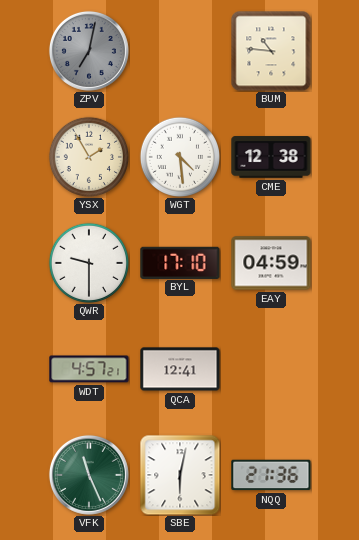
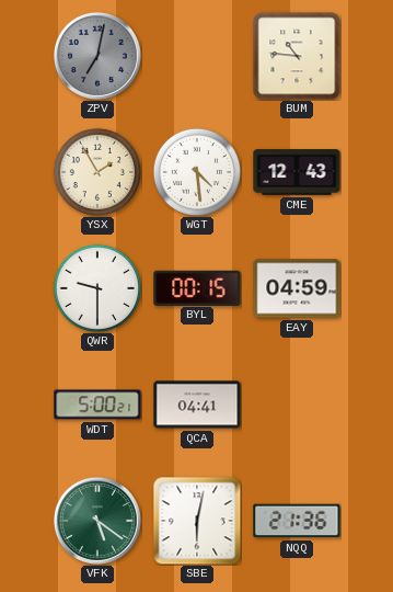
CME: 12:38 -> 12:43 (297, 172)
BYL: 17:10 -> 00:15 (197, 287)
WDT: 4:57 -> 5:00 (97, 405)
QCA: 12:41 -> 04:41 (197, 405)
VFK: 11:26 -> 5:21 (97, 521)
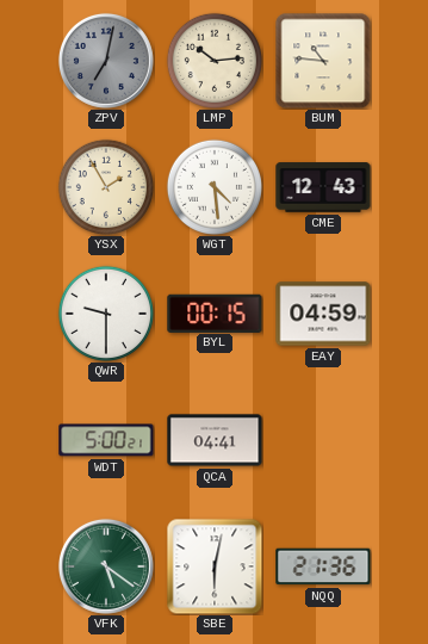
LMP: none -> 10:14 (213, 60)
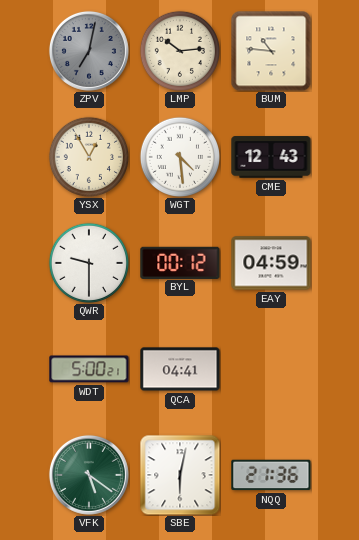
YSX: 1:55 -> 12:55 (88, 156)
BYL: 00:15 -> 00:12 (180, 262)
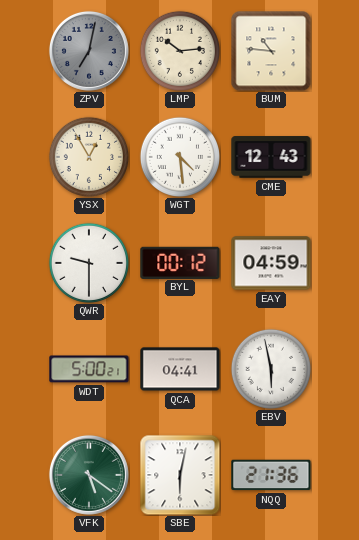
EBV: none -> 5:58 (270, 368)
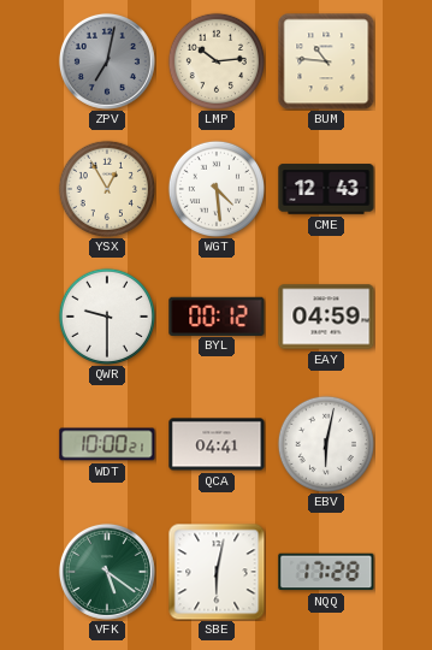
WDT: 5:00 -> 10:00 (107, 444)
EBV: 5:58 -> 6:02 (325, 443)
NQQ: 21:36 -> 17:28 (326, 572)
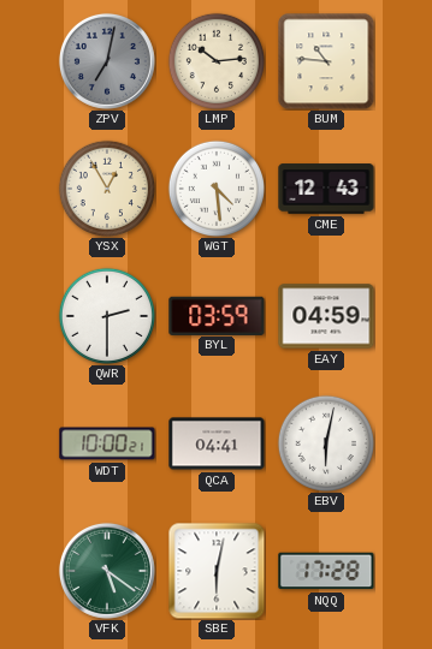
QWR: 9:30 -> 2:30 (106, 315)
BYL: 00:12 -> 03:59 (217, 315)
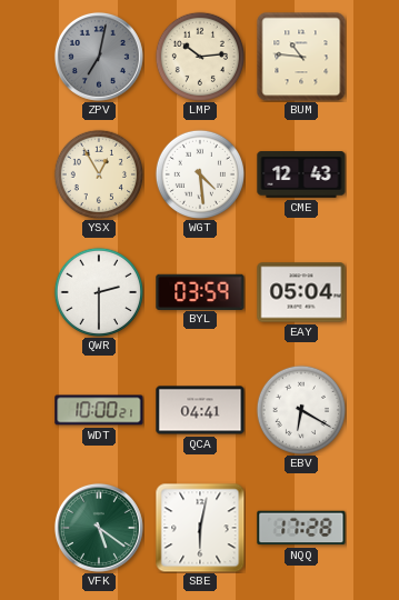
EAY: 04:59 -> 05:04 (301, 292)
EBV: 6:02 -> 6:20 (300, 409)
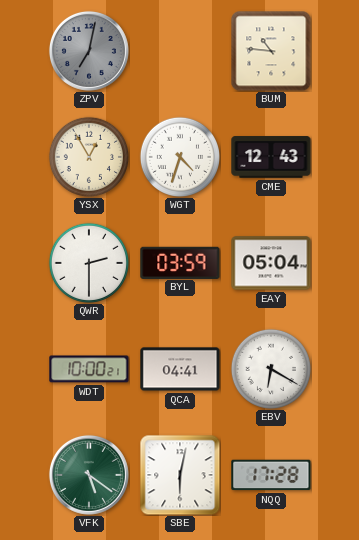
LMP: 10:14 -> none (199, 56)
WGT: 4:29 -> 4:33 (179, 156)
